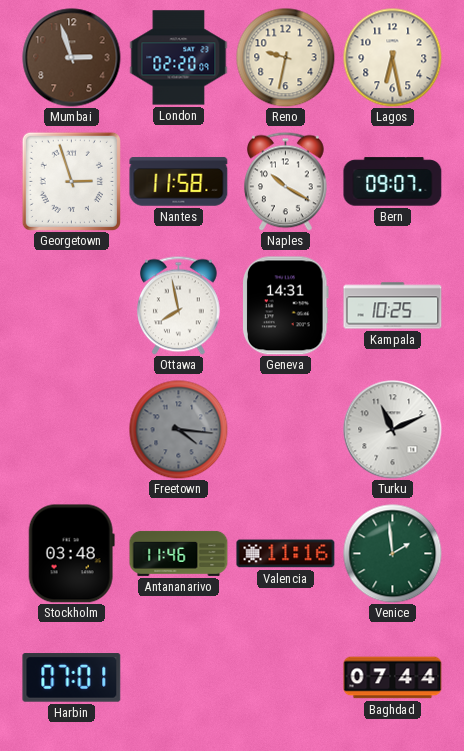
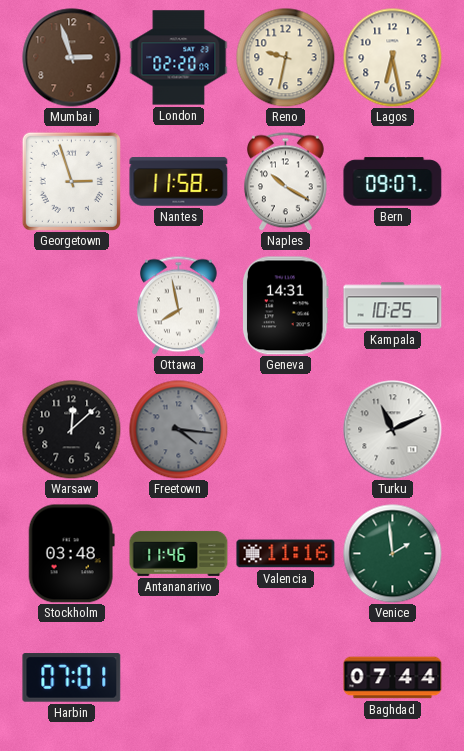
Warsaw: none -> 12:08 (72, 430)
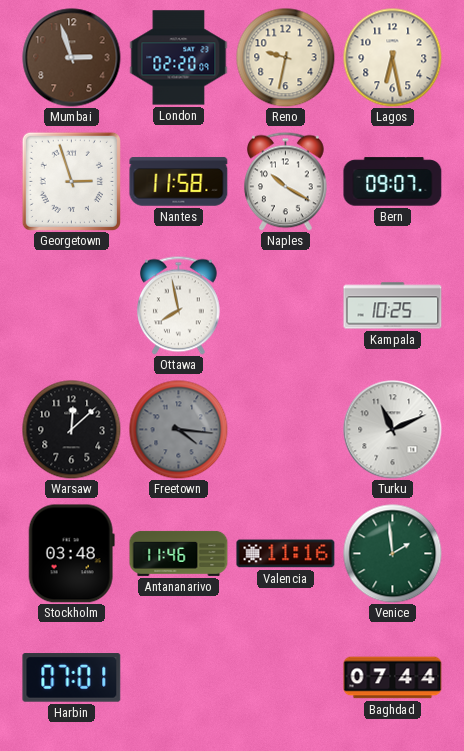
Geneva: 14:31 -> none (286, 306)
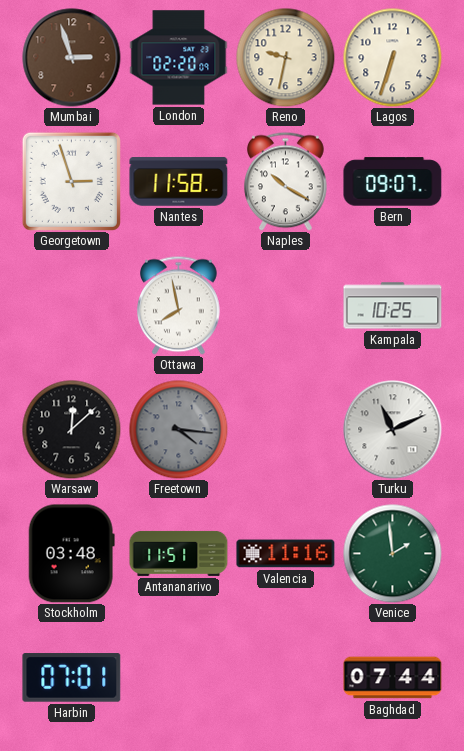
Lagos: 6:28 -> 6:33 (393, 58)
Antananarivo: 11:46 -> 11:51 (179, 553)
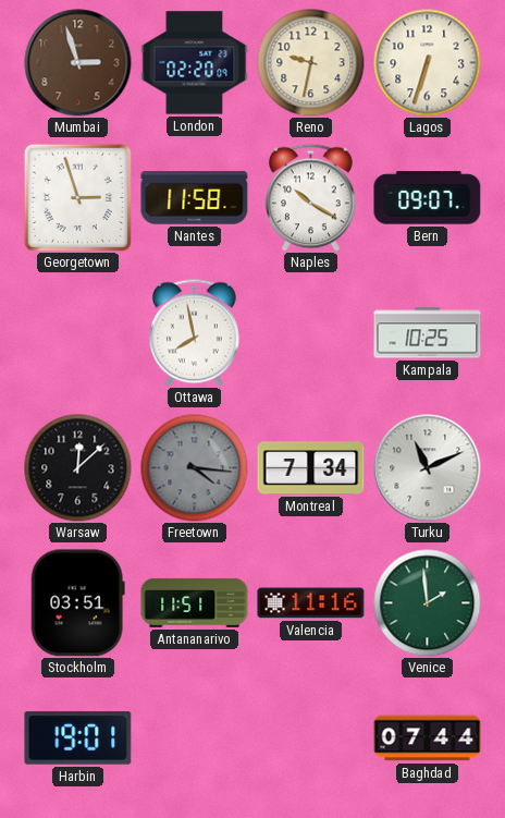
Montreal: none -> 7:34 (311, 468)
Stockholm: 03:48 -> 03:51 (77, 603)
Harbin: 07:01 -> 19:01 (78, 738)
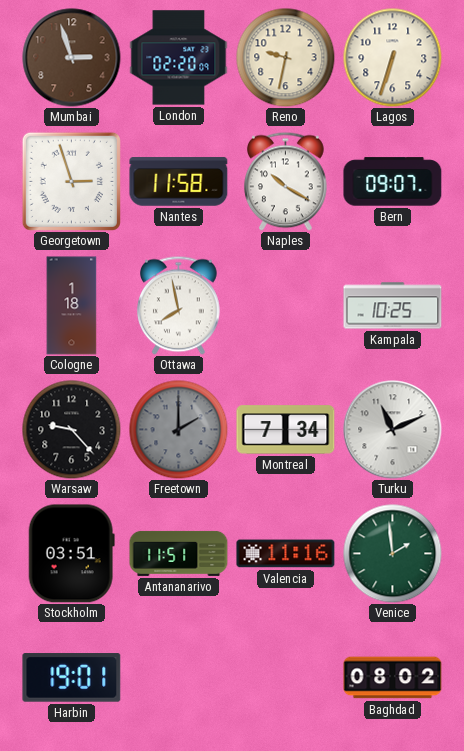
Cologne: none -> 1:18 (72, 306)
Warsaw: 12:08 -> 9:23 (72, 430)
Freetown: 4:16 -> 2:00 (179, 430)
Baghdad: 07:44 -> 08:02 (393, 678)
